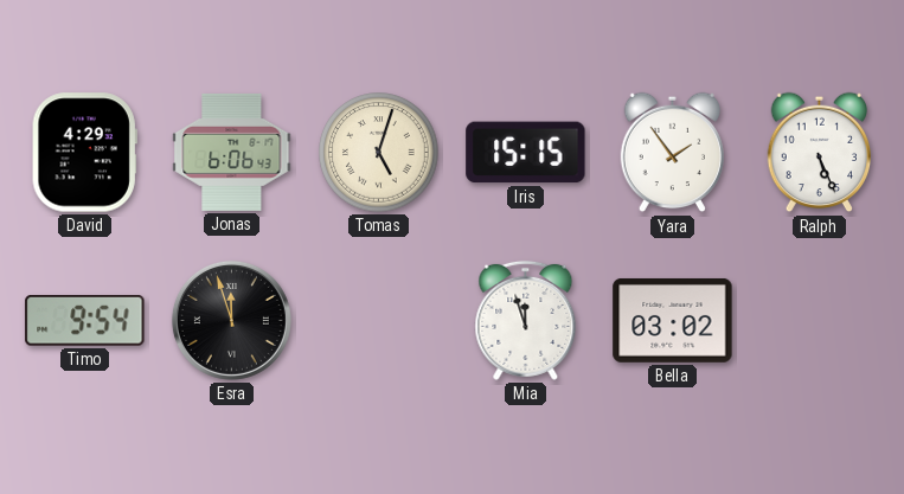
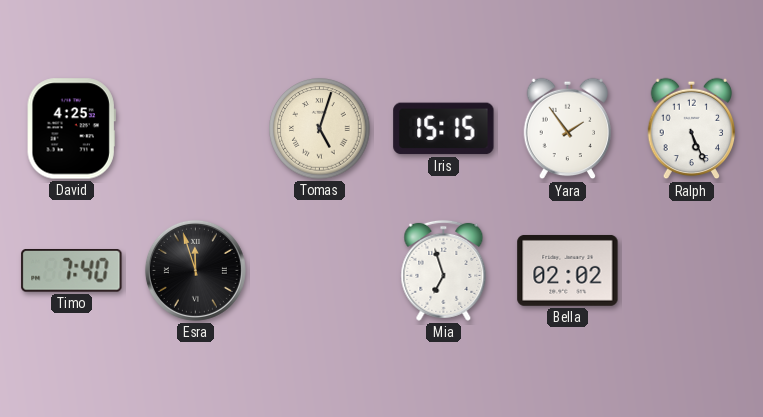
David: 4:29 -> 4:25 (71, 129)
Jonas: 6:06 -> none (232, 152)
Timo: 9:54 -> 7:40 (72, 271)
Mia: 11:57 -> 6:57 (444, 270)
Bella: 03:02 -> 02:02 (568, 270)
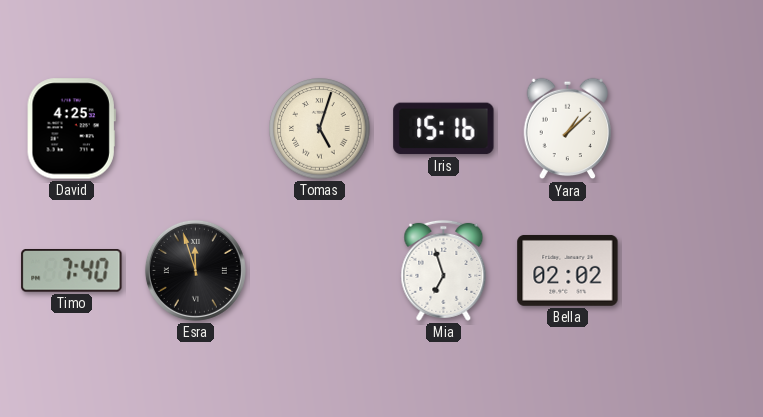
Iris: 15:15 -> 15:16 (444, 129)
Yara: 1:54 -> 1:08 (568, 129)
Ralph: 5:26 -> none (692, 129)
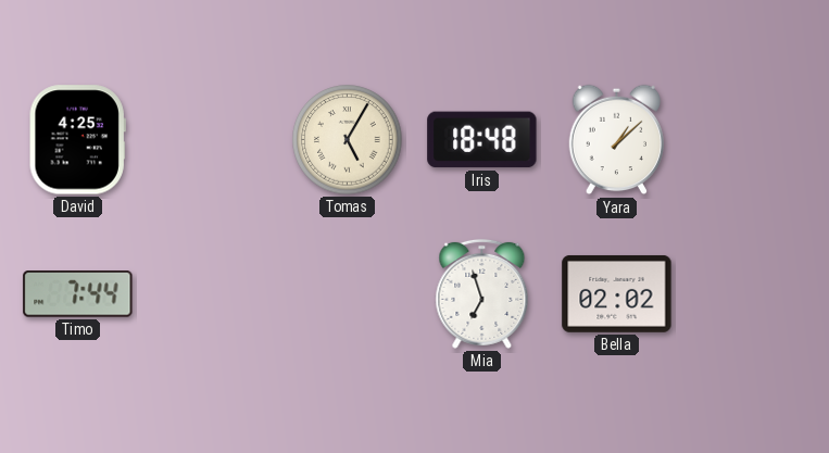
Tomas: 5:03 -> 5:05 (348, 140)
Iris: 15:16 -> 18:48 (482, 140)
Timo: 7:40 -> 7:44 (78, 294)
Esra: 11:57 -> none (195, 270)
